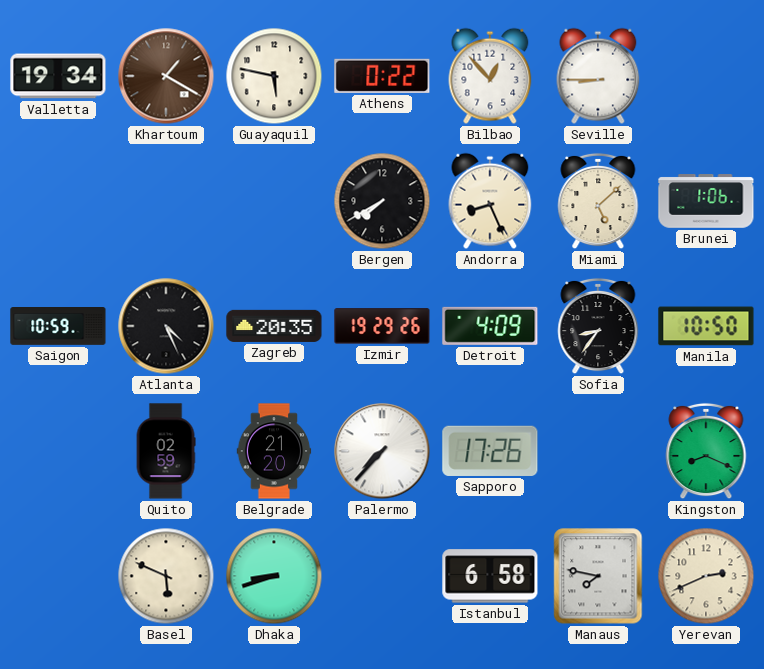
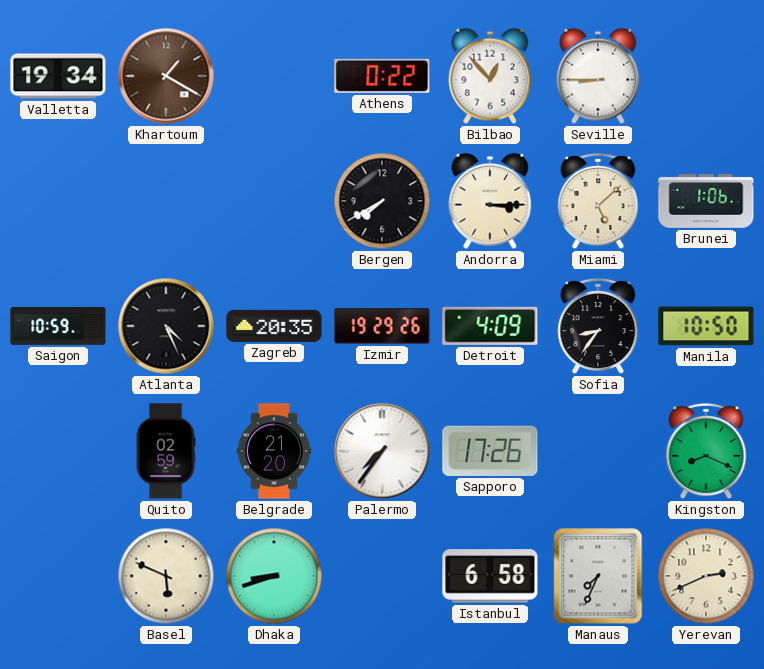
Guayaquil: 5:47 -> none (274, 76)
Andorra: 8:26 -> 3:15 (490, 201)
Palermo: 7:37 -> 7:36 (382, 451)
Manaus: 7:47 -> 7:34 (598, 576)
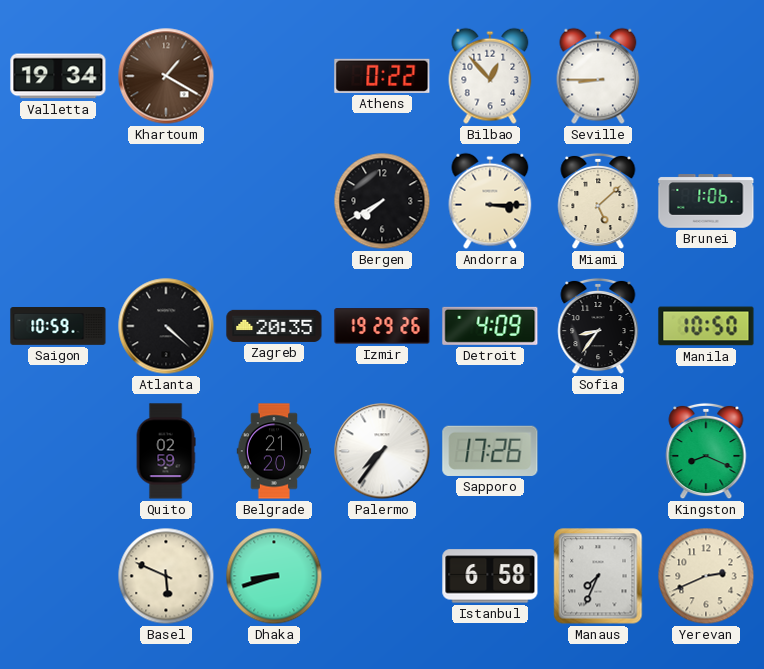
Atlanta: 4:26 -> 4:22 (166, 326)
